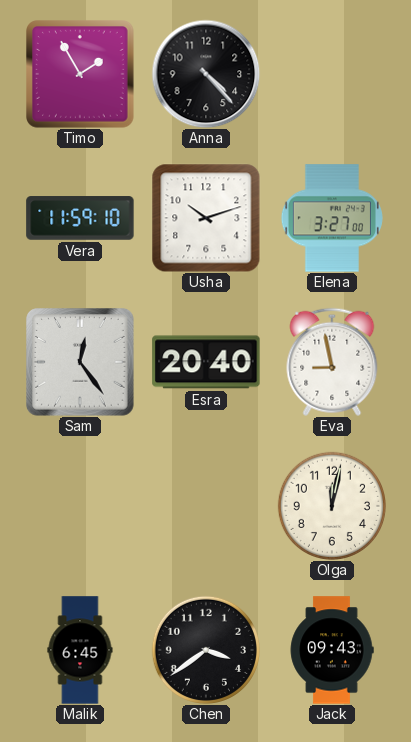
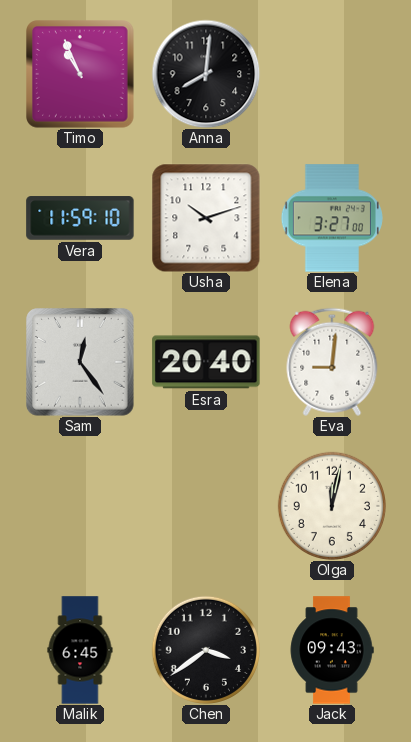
Timo: 1:55 -> 10:56 (81, 75)
Anna: 4:23 -> 8:01 (206, 74)
Eva: 8:58 -> 9:01 (332, 362)
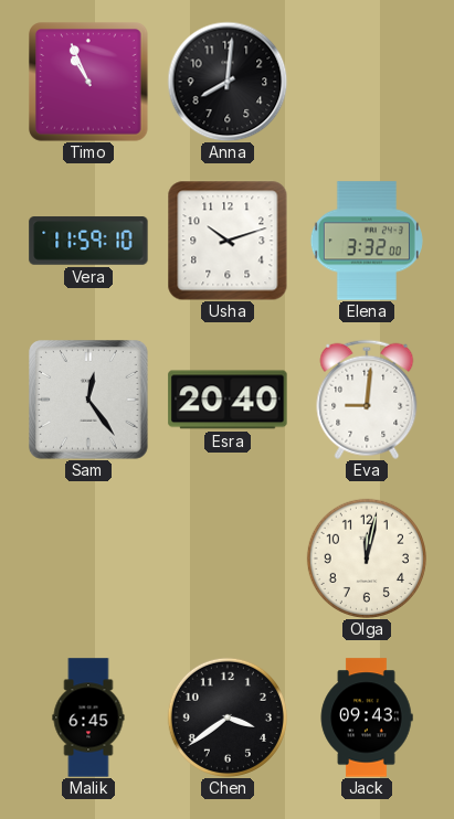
Elena: 3:27 -> 3:32 (367, 241)
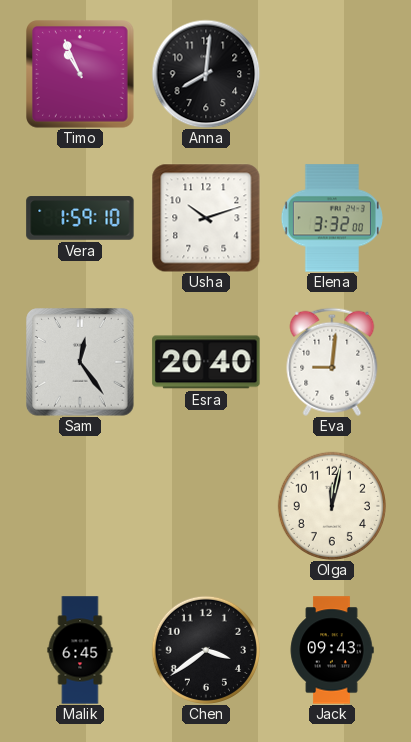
Vera: 11:59 -> 1:59 (80, 218)
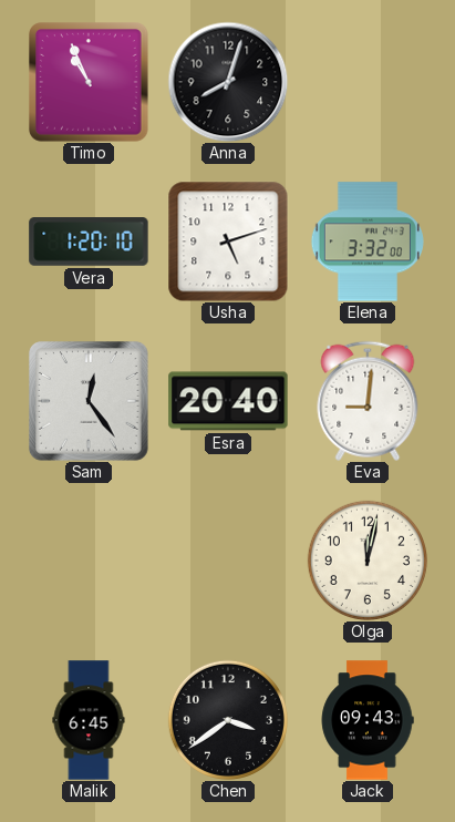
Anna: 8:01 -> 8:03 (228, 82)
Vera: 1:59 -> 1:20 (89, 242)
Usha: 10:12 -> 5:12 (228, 242)
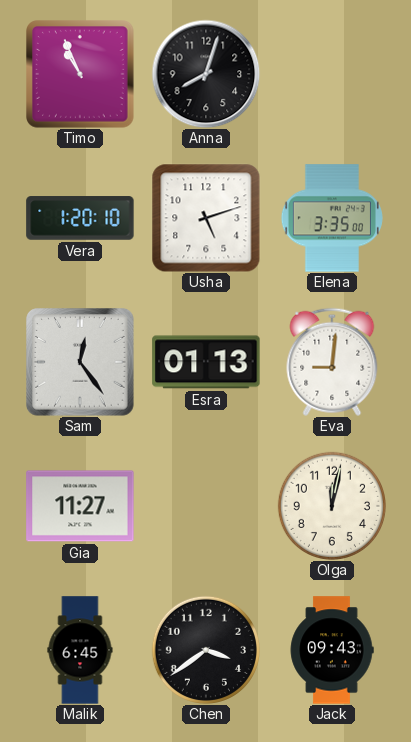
Elena: 3:32 -> 3:35 (332, 218)
Esra: 20:40 -> 01:13 (206, 362)
Gia: none -> 11:27 (80, 506)
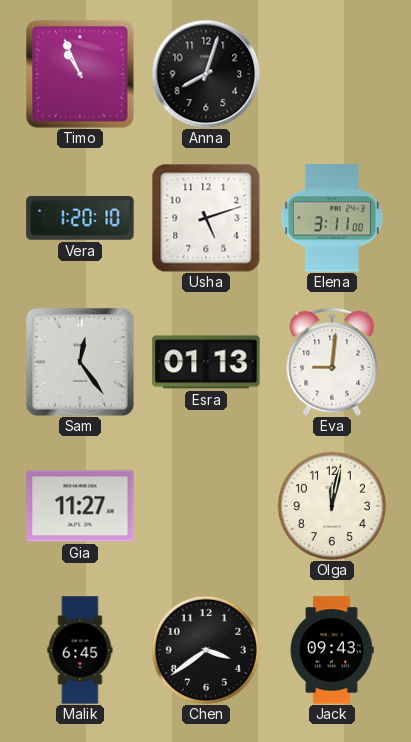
Elena: 3:35 -> 3:11 (332, 218)
